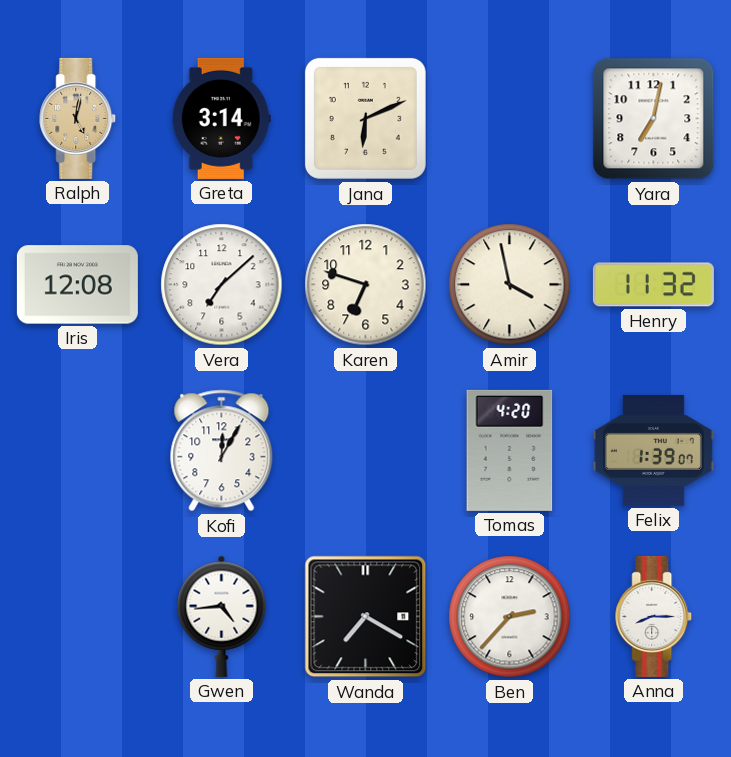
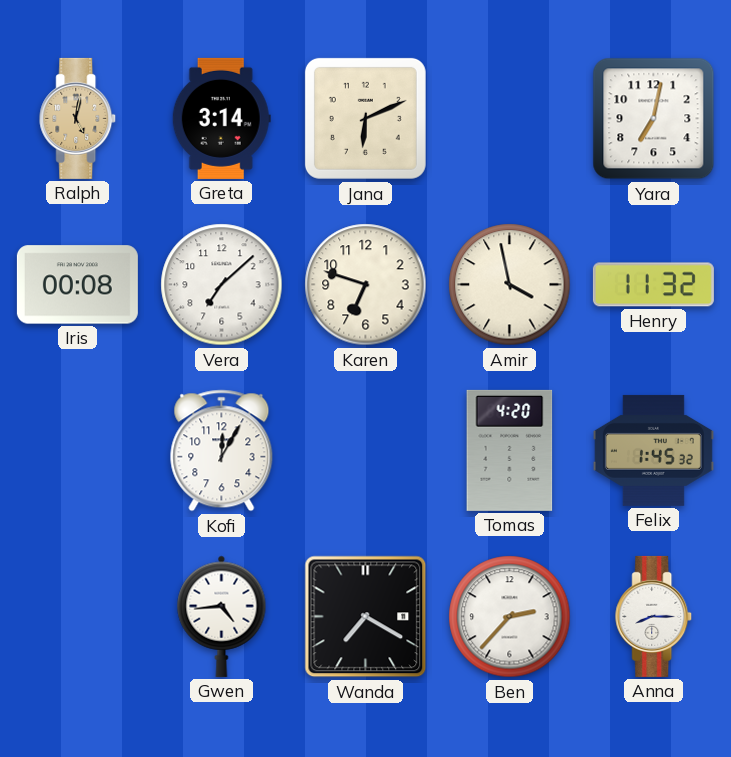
Iris: 12:08 -> 00:08 (77, 285)
Felix: 1:39 -> 1:45 (653, 450)
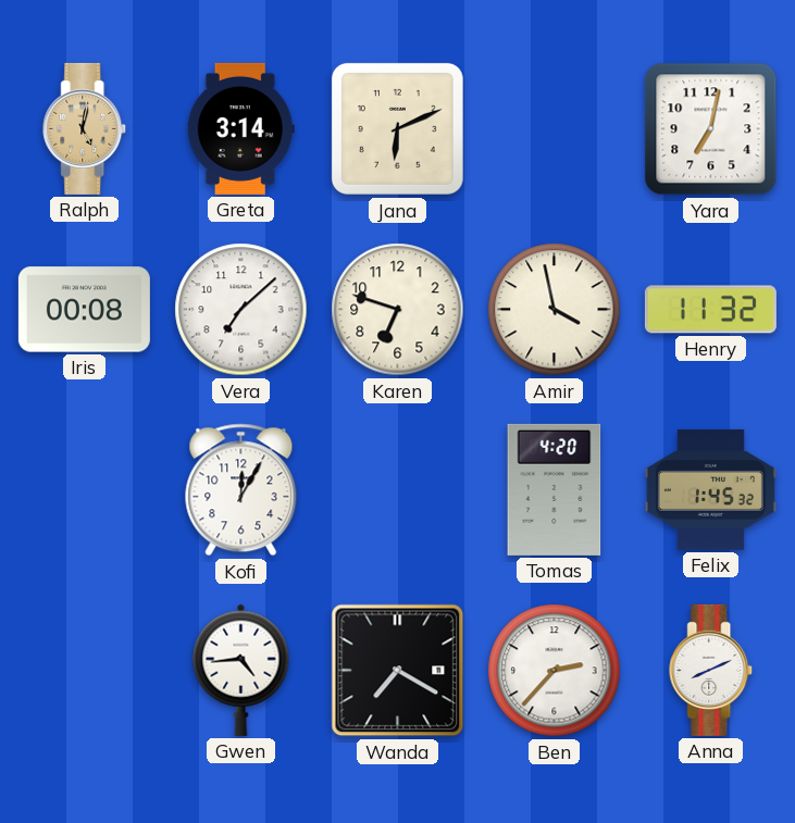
Anna: 8:15 -> 8:11 (711, 670)
